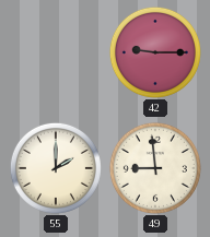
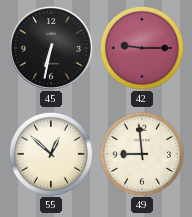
45: none -> 6:32 (51, 48)
55: 2:00 -> 12:52 (51, 154)
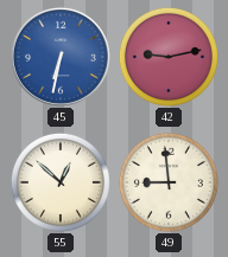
45 dial: black -> blue (61, 57)
42: 9:15 -> 9:13 (169, 57)
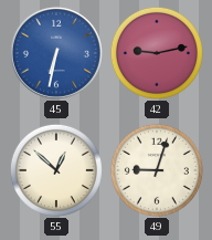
49: 8:59 -> 9:03 (157, 170)
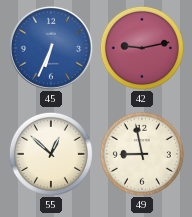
45: 6:32 -> 6:34 (51, 48)
49: 9:03 -> 8:58 (142, 154)
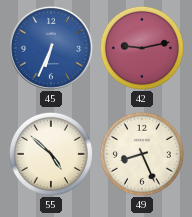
55: 12:52 -> 4:52 (51, 154)
49: 8:58 -> 8:26 (142, 154)
